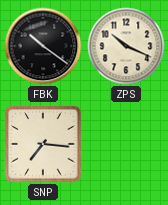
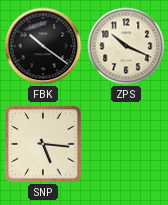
SNP: 7:16 -> 5:16 (43, 144)
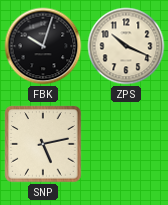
FBK: 10:21 -> 10:03 (43, 46)
SNP: 5:16 -> 5:13 (43, 144)
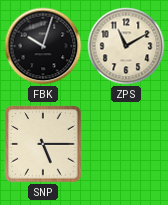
ZPS: 10:19 -> 11:10 (126, 46)
SNP: 5:13 -> 5:15 (43, 144)
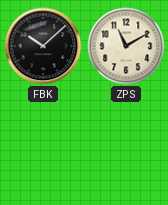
FBK: 10:03 -> 10:08 (43, 46)
SNP: 5:15 -> none (43, 144)
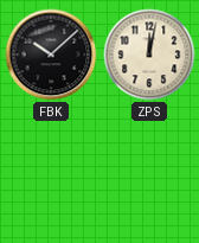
ZPS: 11:10 -> 12:02 (149, 55)
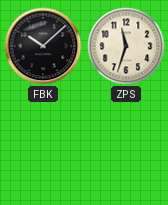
ZPS: 12:02 -> 11:33 (126, 46)
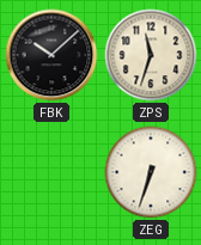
ZEG: none -> 6:33 (151, 172)
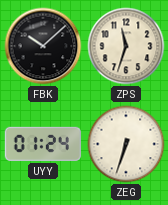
UYY: none -> 01:24 (43, 144)
